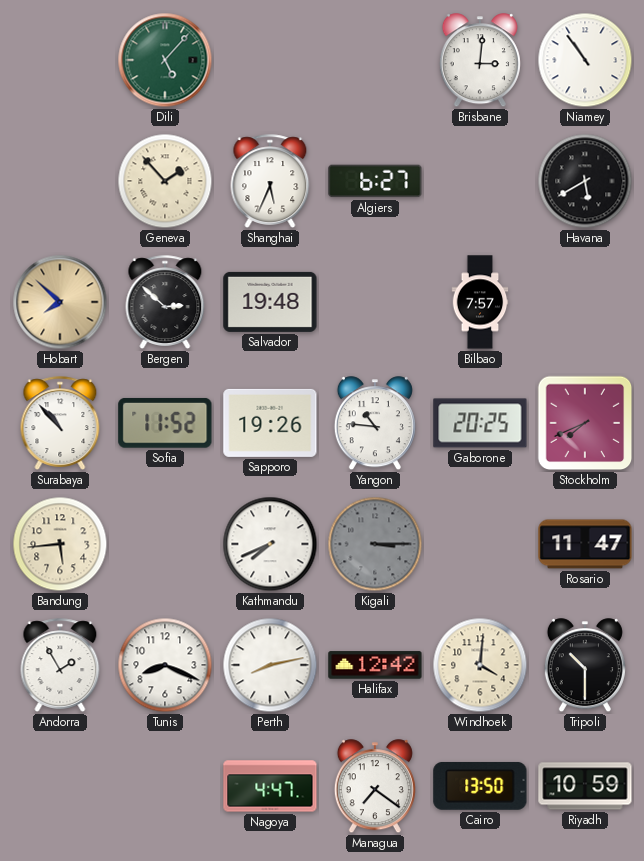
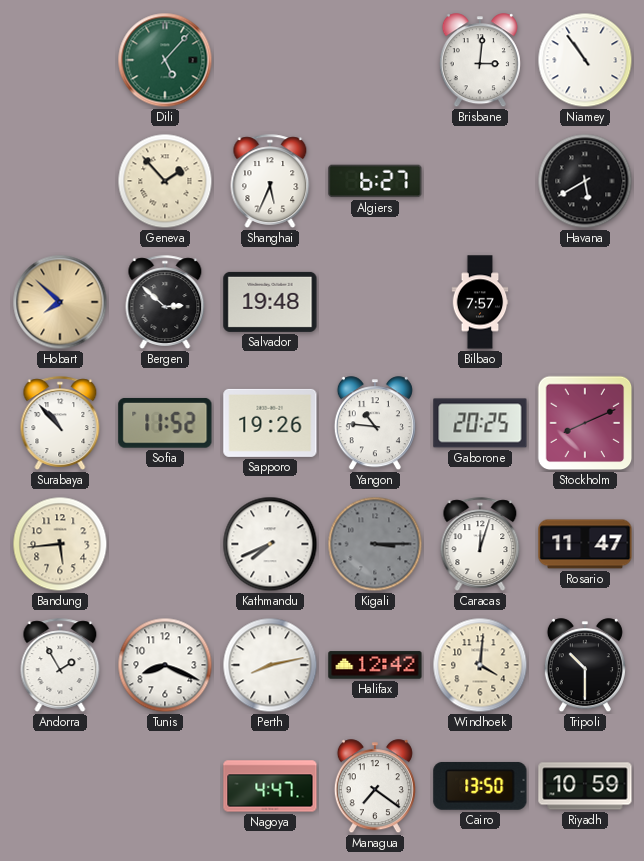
Stockholm: 7:41 -> 8:11 (585, 423)
Caracas: none -> 12:03 (480, 544)
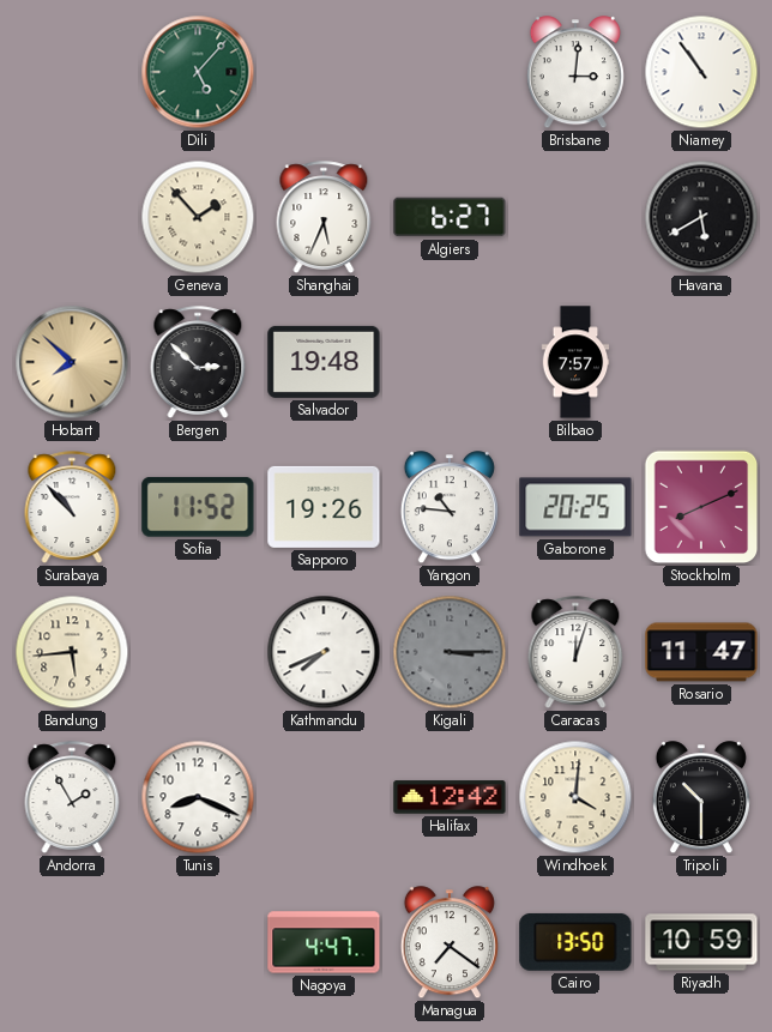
Perth: 8:13 -> none (270, 665)
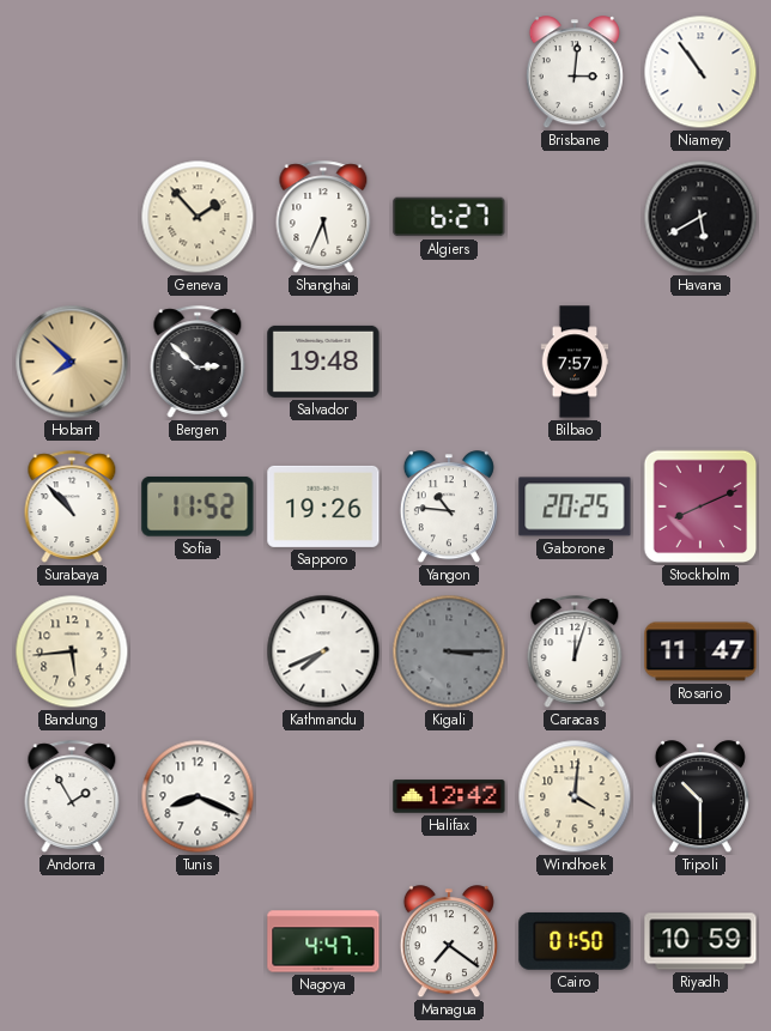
Dili: 5:07 -> none (198, 72)
Cairo: 13:50 -> 01:50 (575, 941)
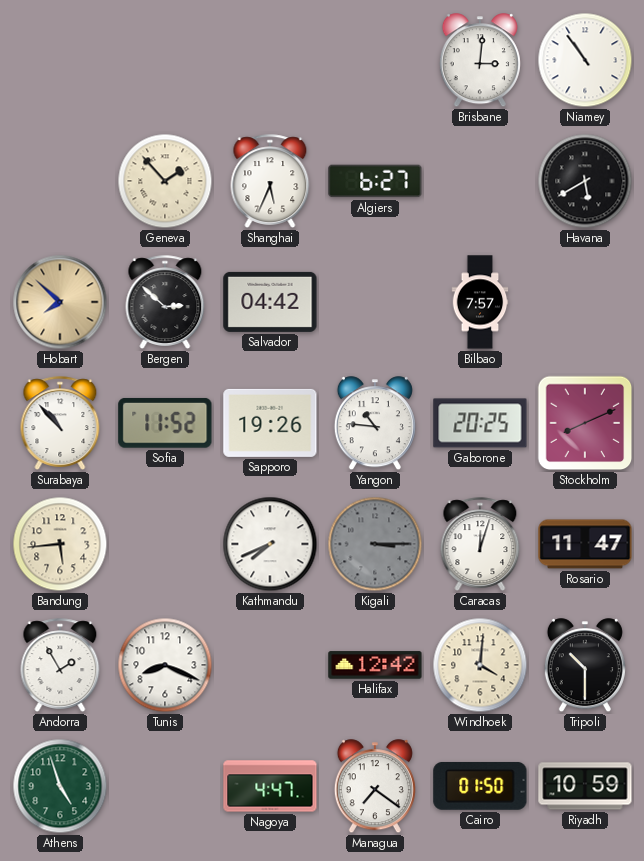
Salvador: 19:48 -> 04:42 (270, 302)
Athens: none -> 4:57 (60, 786)
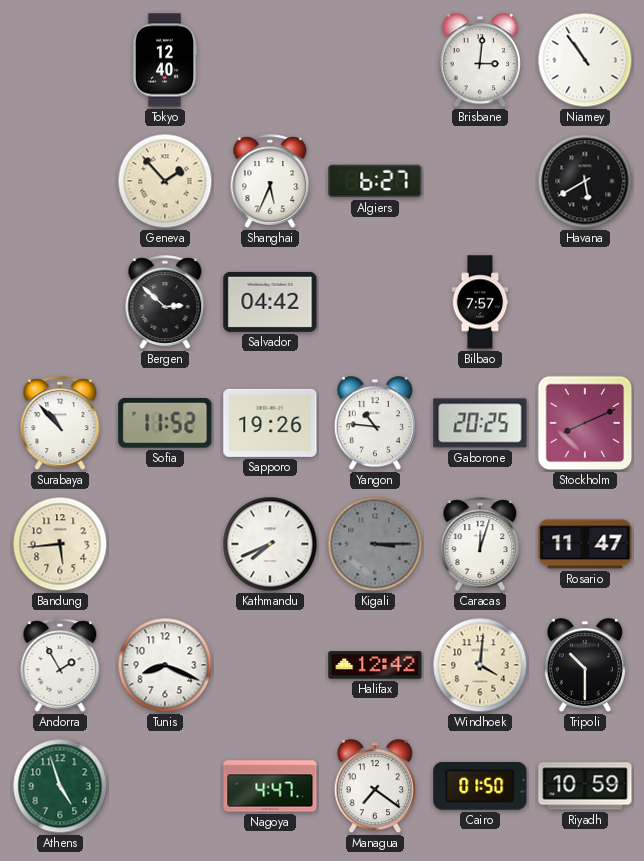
Tokyo: none -> 12:40 (165, 60)
Hobart: 7:52 -> none (60, 302)
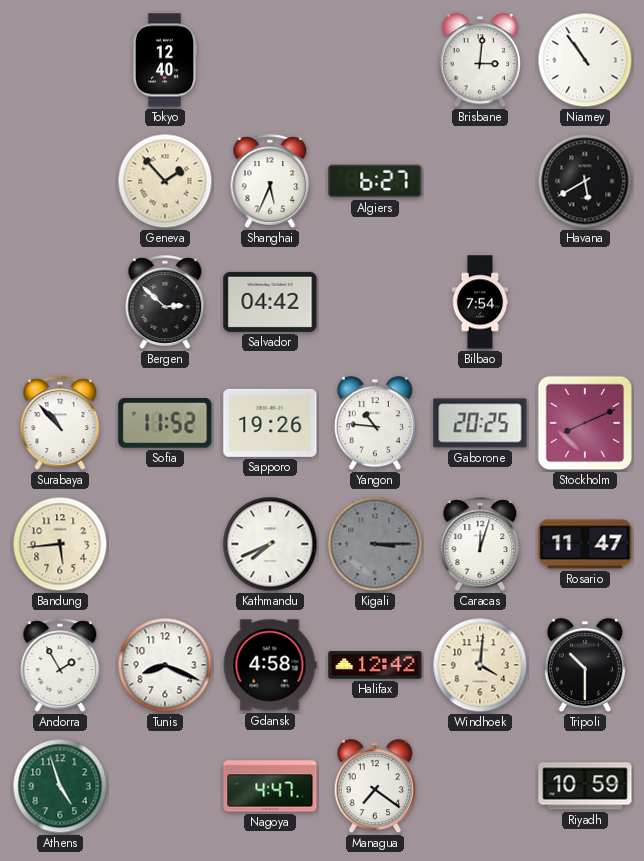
Bilbao: 7:57 -> 7:54 (480, 302)
Gdansk: none -> 4:58 (270, 665)
Cairo: 01:50 -> none (480, 786)
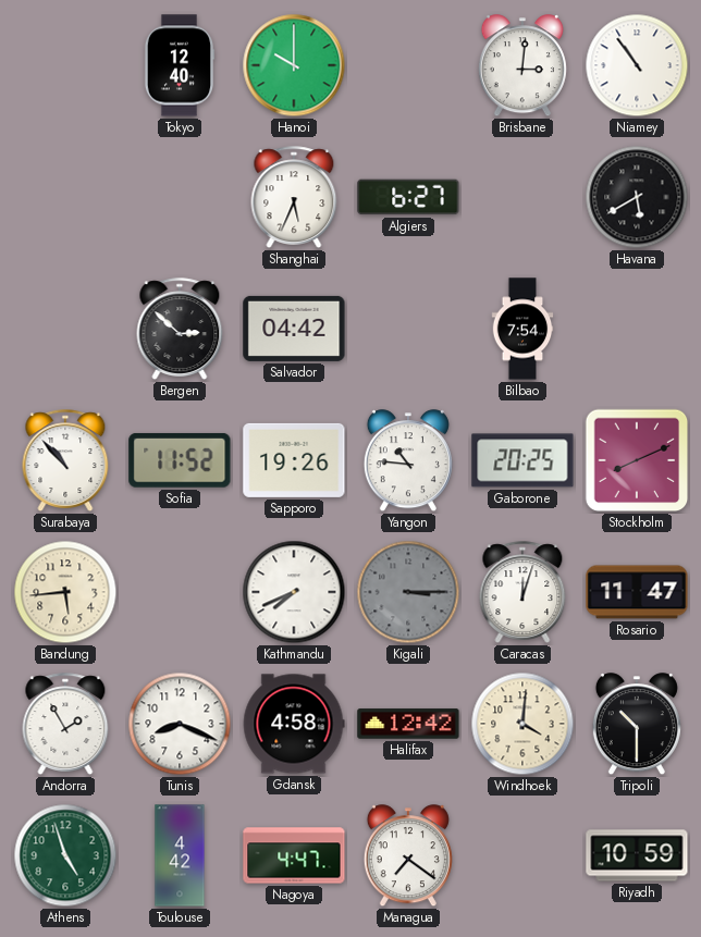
Hanoi: none -> 10:00 (294, 65)
Geneva: 1:53 -> none (165, 181)
Toulouse: none -> 4:42 (180, 855)
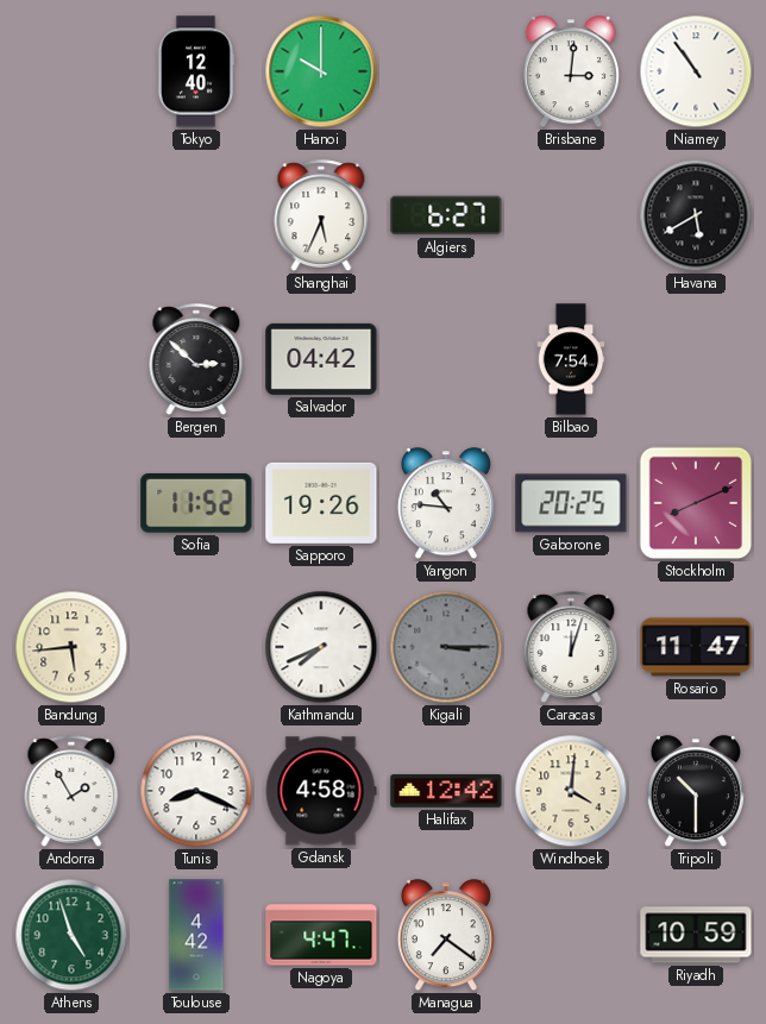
Surabaya: 10:53 -> none (65, 460)
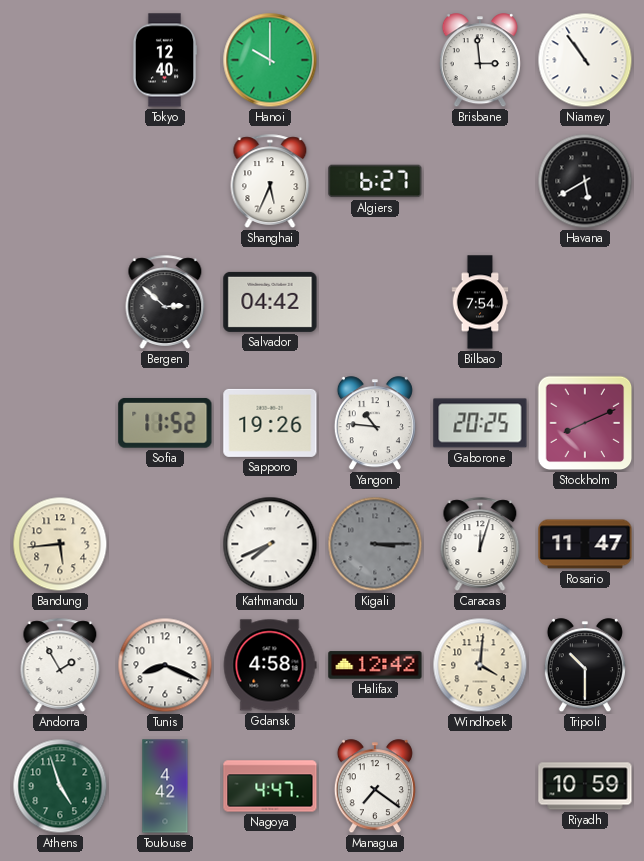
Brisbane: 3:01 -> 2:59 (480, 61)
